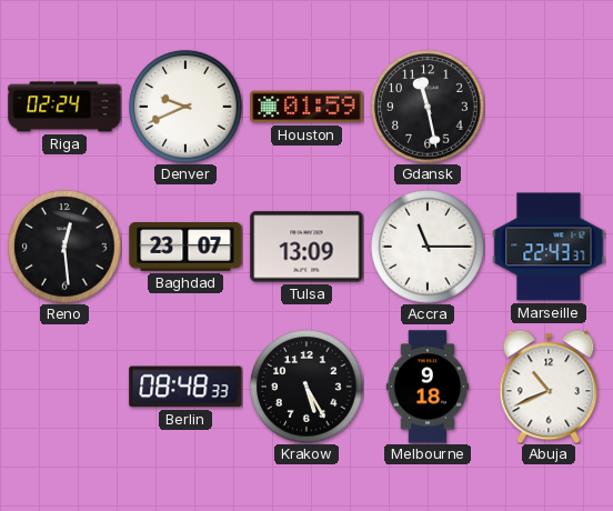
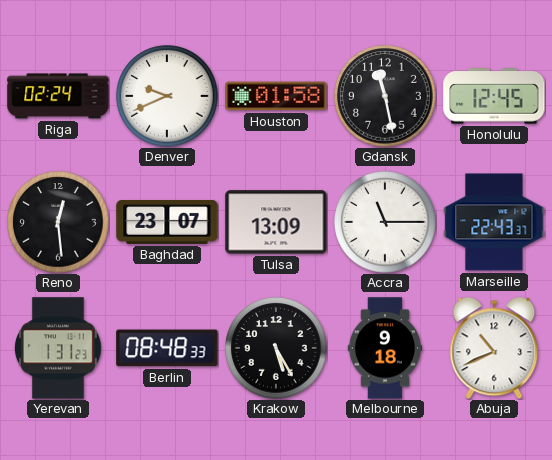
Houston: 01:59 -> 01:58 (276, 96)
Honolulu: none -> 12:45 (494, 96)
Yerevan: none -> 1:31 (59, 348)
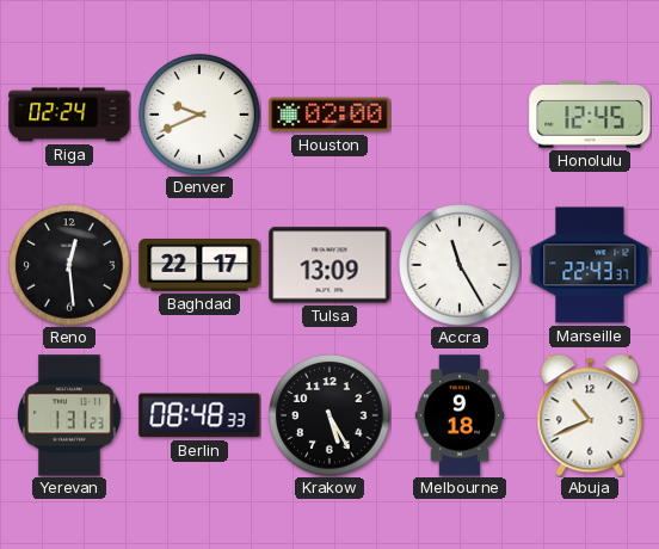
Houston: 01:58 -> 02:00 (329, 115)
Gdansk: 11:28 -> none (385, 96)
Baghdad: 23:07 -> 22:17 (199, 266)
Accra: 11:15 -> 11:25 (460, 265)
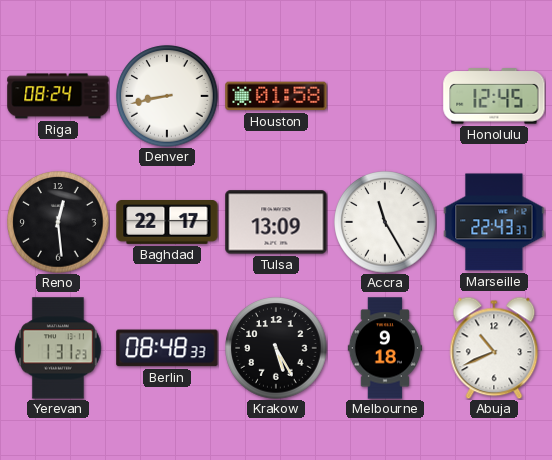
Riga: 02:24 -> 08:24 (58, 96)
Denver: 9:41 -> 8:43 (167, 96)
Houston: 02:00 -> 01:58 (276, 96)
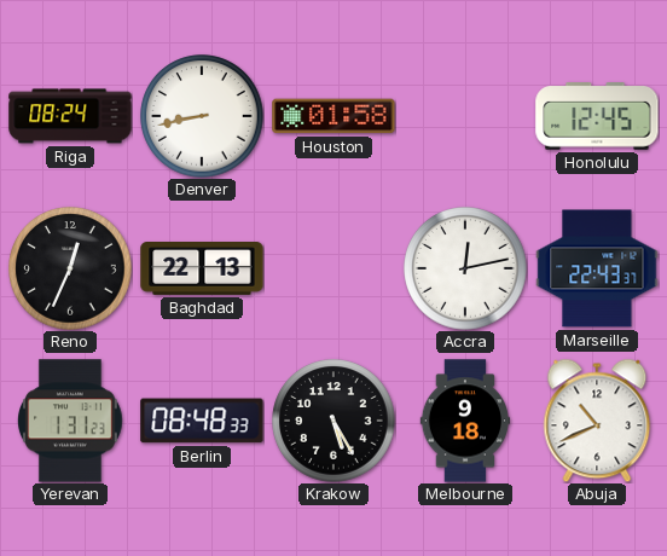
Reno: 12:29 -> 12:34 (70, 268)
Baghdad: 22:17 -> 22:13 (202, 270)
Tulsa: 13:09 -> none (276, 222)
Accra: 11:25 -> 12:13 (465, 268)
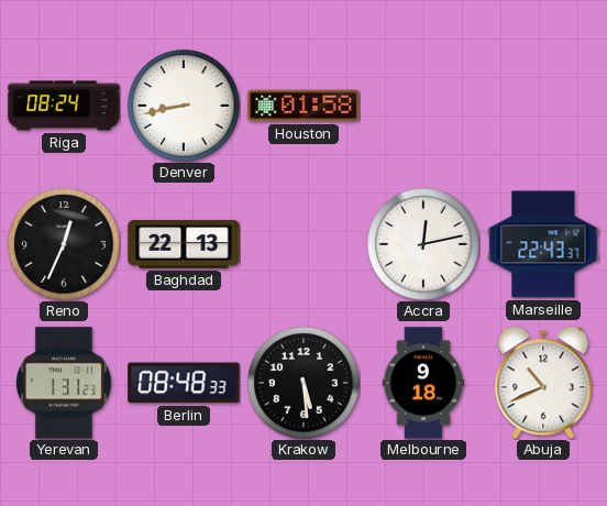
Honolulu: 12:45 -> none (597, 116)
Krakow: 5:25 -> 5:29 (304, 383)
